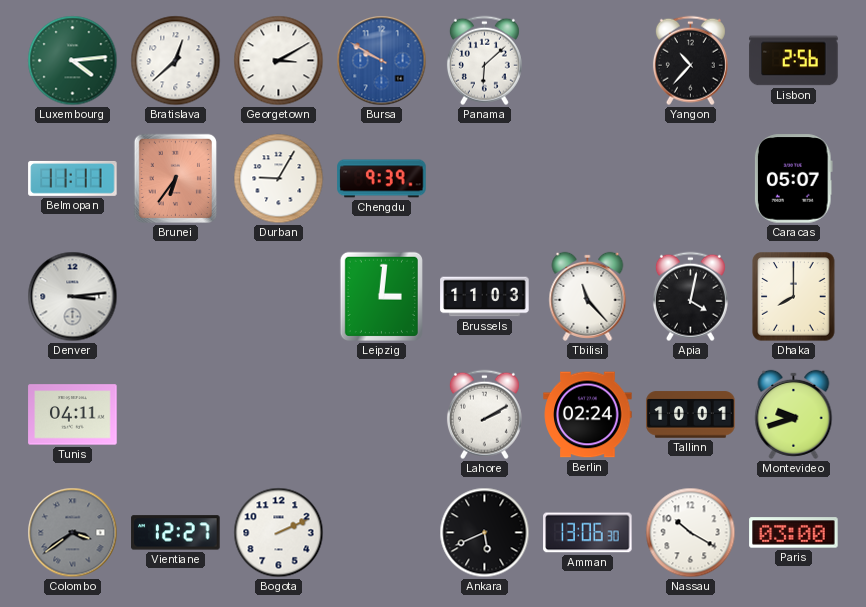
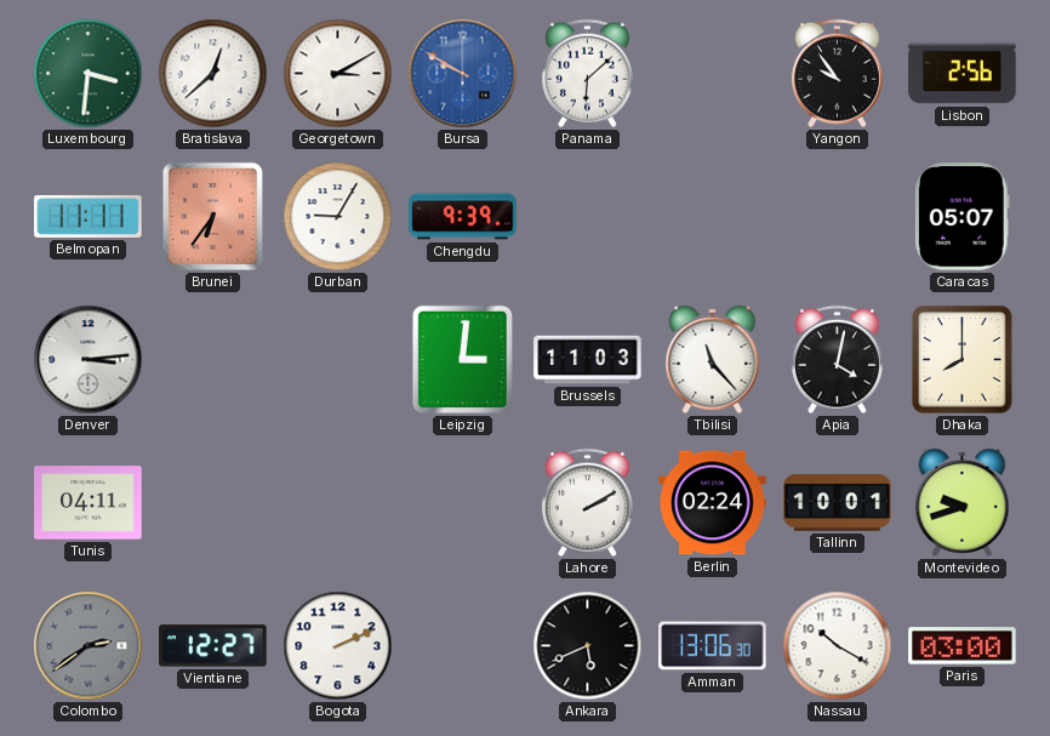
Luxembourg: 4:14 -> 3:31 (89, 74)
Yangon: 10:37 -> 9:54 (837, 74)
Colombo: 3:39 -> 2:39 (89, 646)
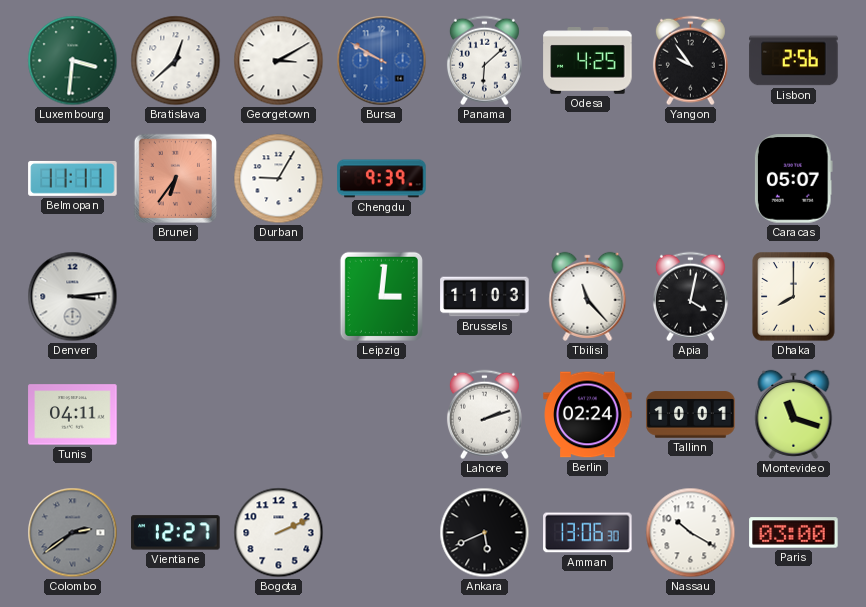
Odesa: none -> 4:25 (588, 61)
Lahore: 2:10 -> 2:12 (484, 415)
Montevideo: 9:42 -> 11:18 (794, 414)
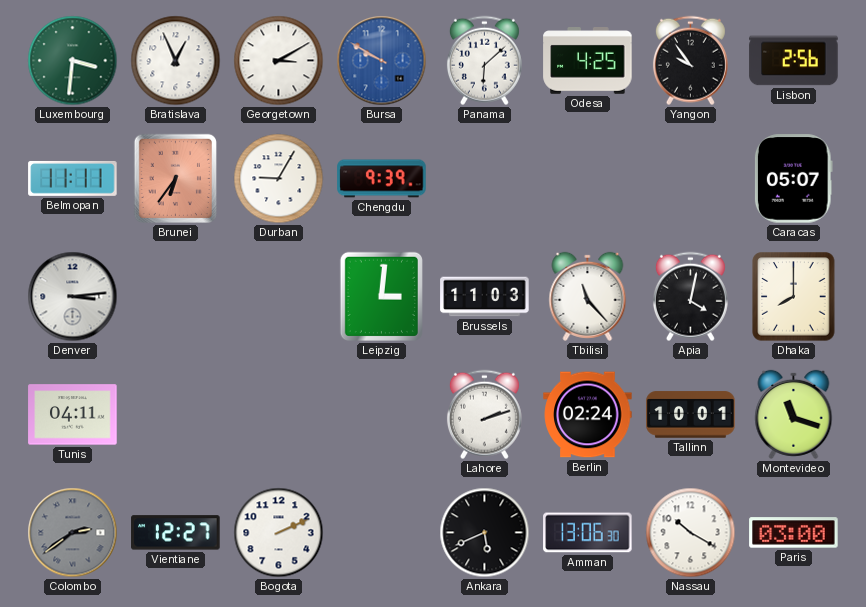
Bratislava: 12:38 -> 12:56 (176, 61)
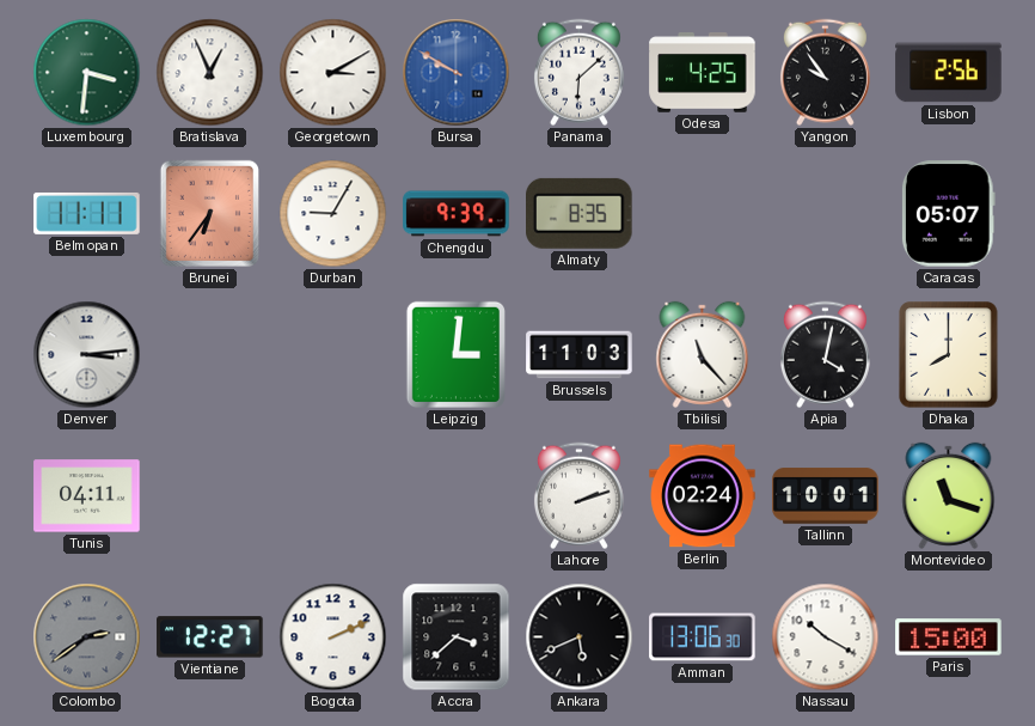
Almaty: none -> 8:35 (580, 213)
Accra: none -> 3:38 (457, 637)
Paris: 03:00 -> 15:00 (949, 637)
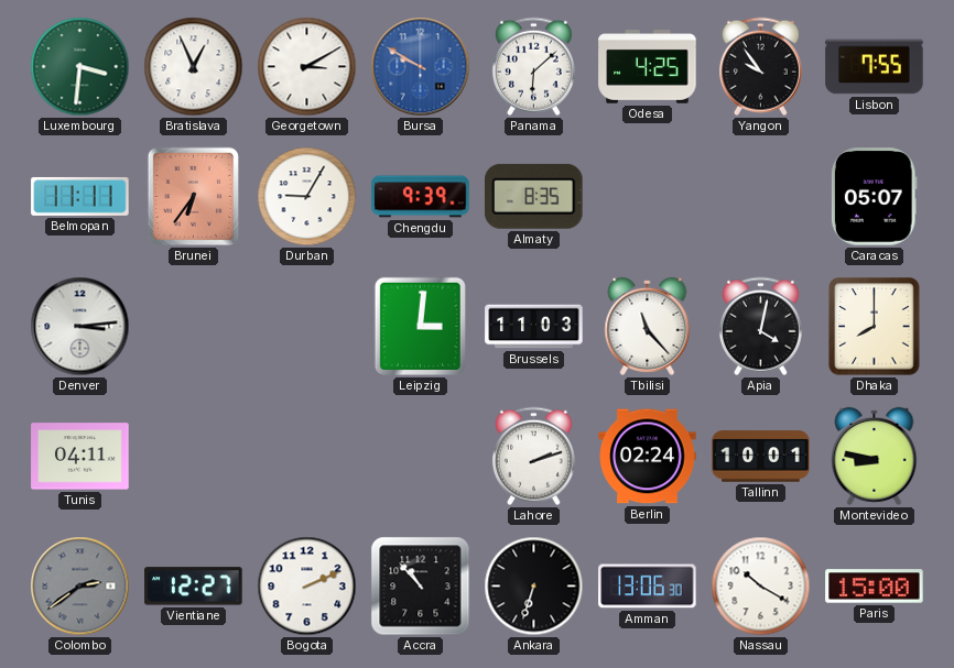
Lisbon: 2:56 -> 7:55 (875, 67)
Montevideo: 11:18 -> 8:47 (875, 456)
Accra: 3:38 -> 10:53 (421, 587)
Ankara: 5:41 -> 6:33 (534, 587)
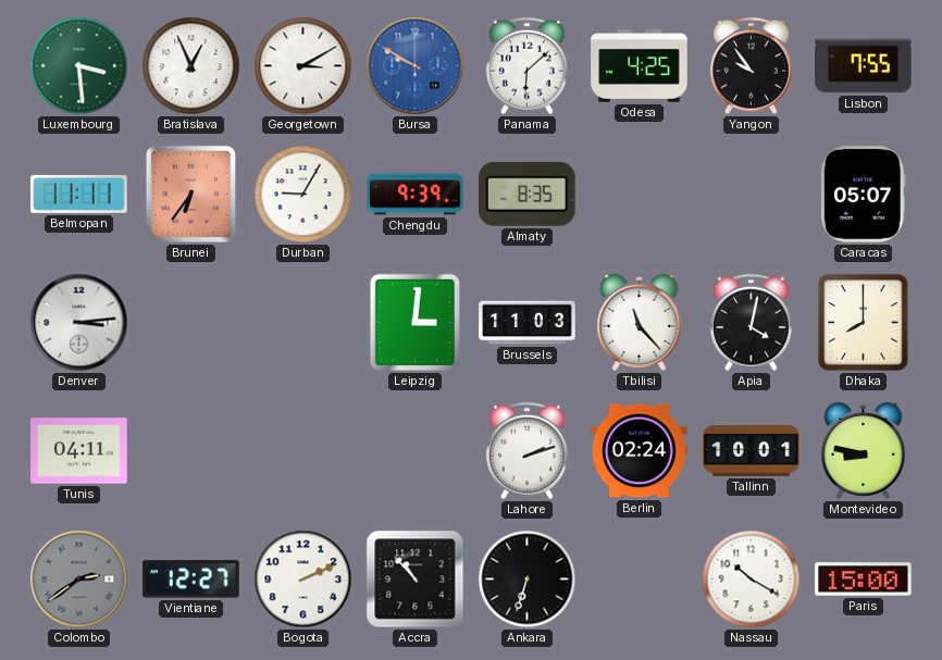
Luxembourg: 3:31 -> 3:29 (79, 66)
Amman: 13:06 -> none (648, 587)
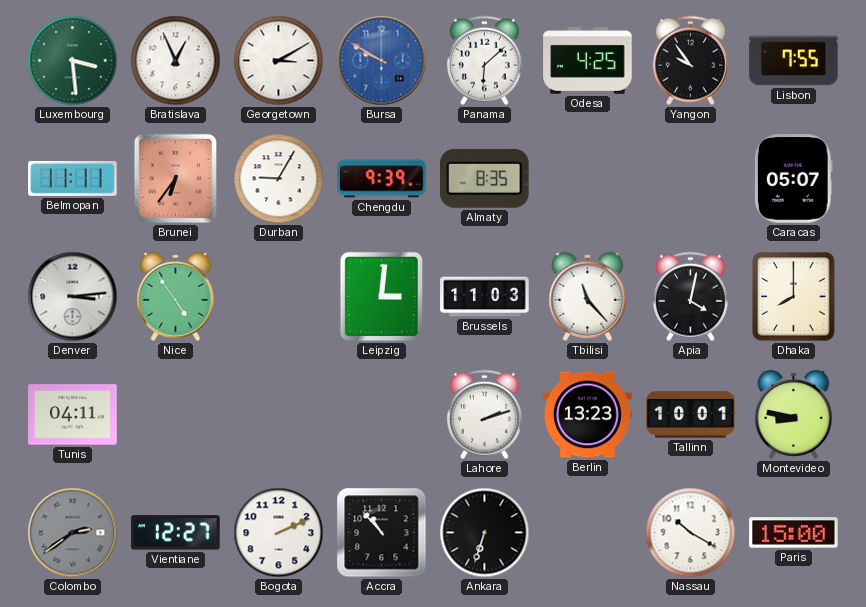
Nice: none -> 4:54 (176, 296)
Berlin: 02:24 -> 13:23 (588, 415)
